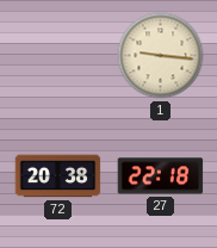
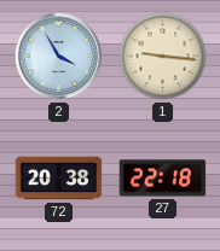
2: none -> 3:55 (59, 57)
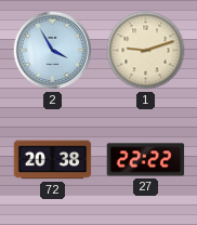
1: 9:16 -> 9:12 (146, 51)
27: 22:18 -> 22:22 (146, 160)
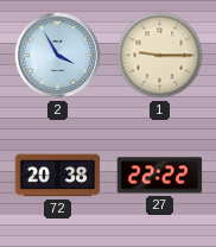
1: 9:12 -> 9:15 (160, 56)
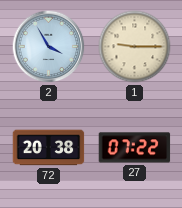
27: 22:22 -> 07:22 (135, 148)
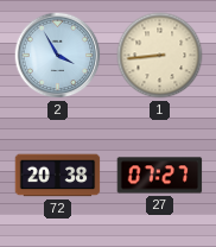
1: 9:15 -> 8:44 (160, 56)
27: 07:22 -> 07:27 (160, 176)
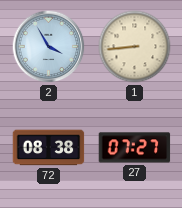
72: 20:38 -> 08:38 (49, 148)
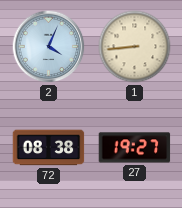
2: 3:55 -> 4:04 (49, 47)
27: 07:27 -> 19:27 (135, 148)
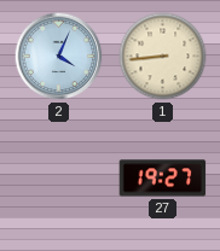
72: 08:38 -> none (49, 148)
